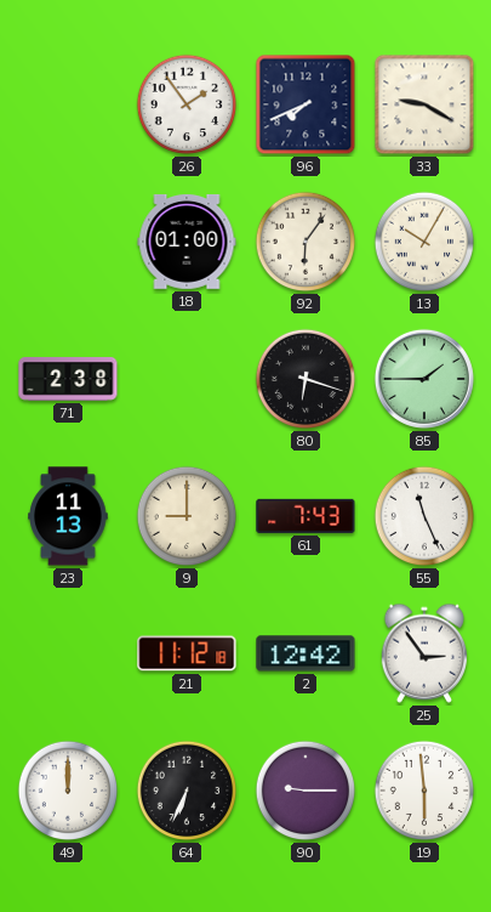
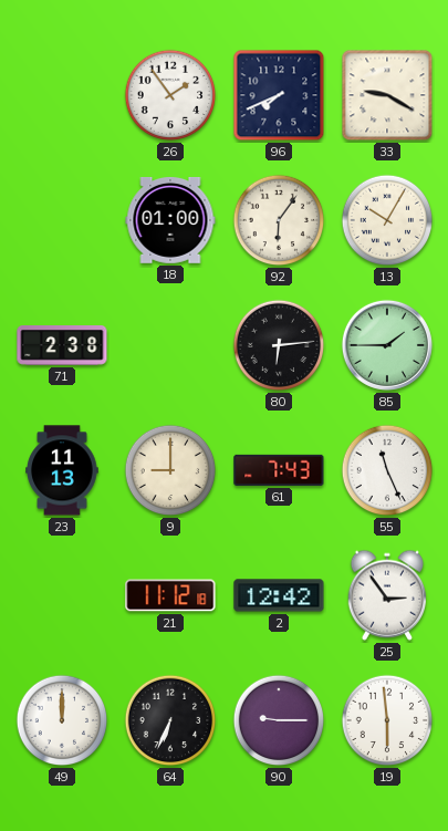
80: 6:18 -> 6:14 (279, 345)
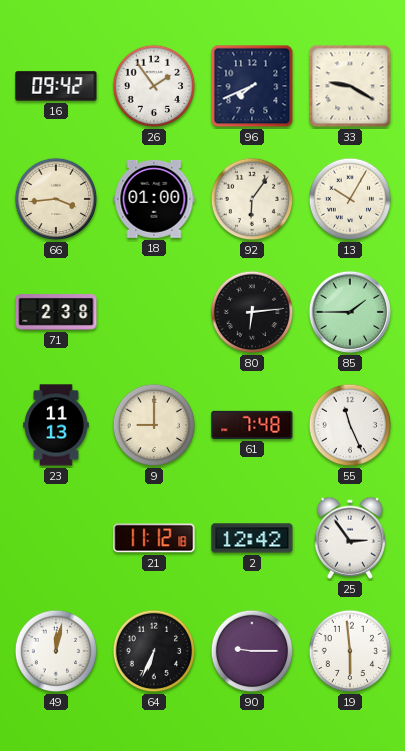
16: none -> 09:42 (56, 86)
66: none -> 3:44 (56, 199)
61: 7:43 -> 7:48 (252, 425)
49: 12:00 -> 12:02 (56, 651)
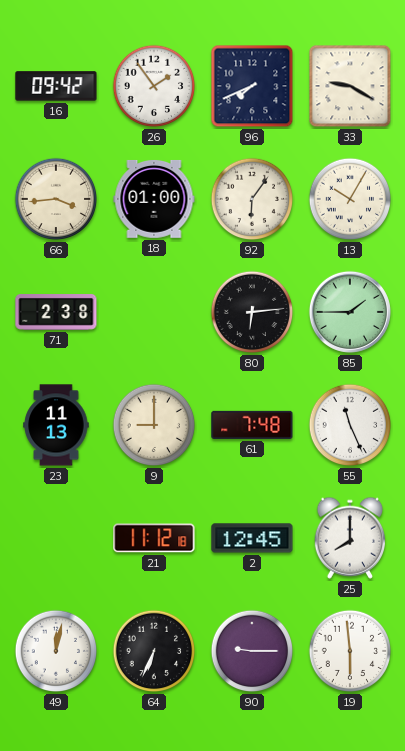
2: 12:42 -> 12:45 (252, 538)
25: 2:54 -> 8:00 (349, 538)
